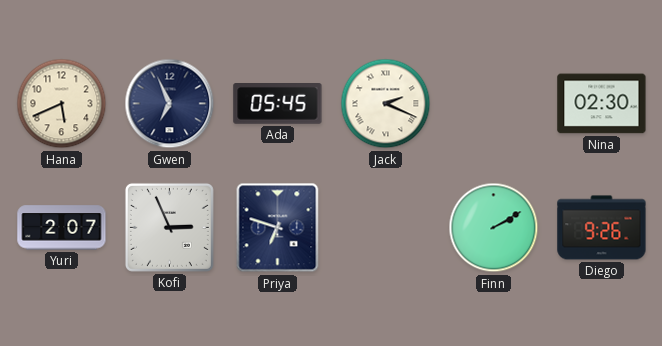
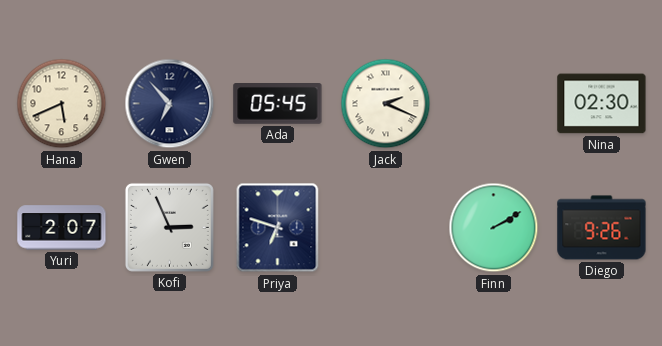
Gwen: 6:56 -> 6:53 (170, 104)
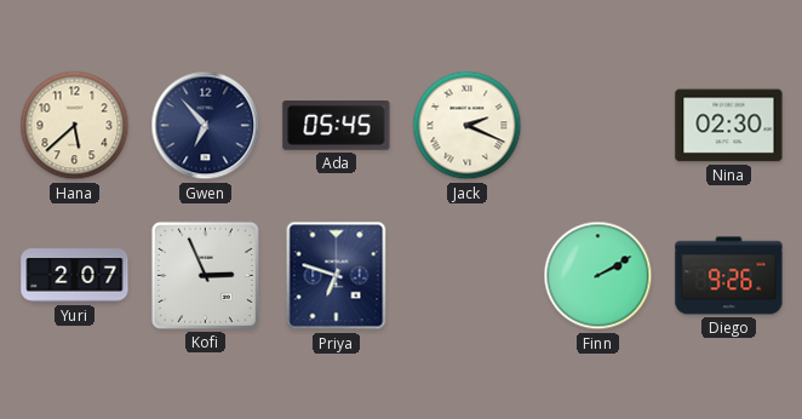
Hana: 5:41 -> 5:38 (75, 126)
